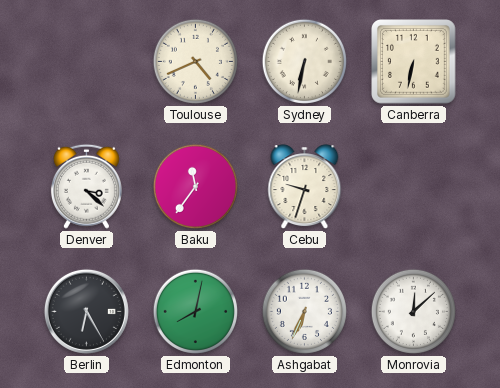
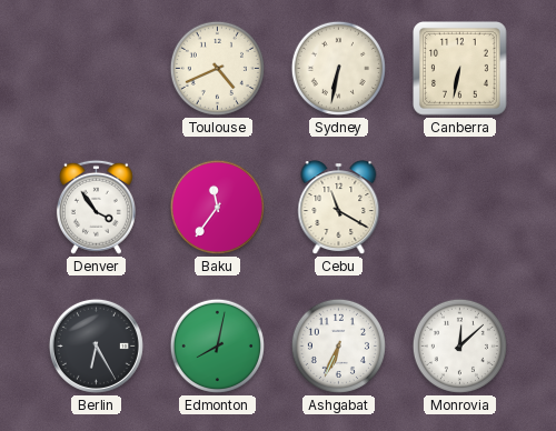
Denver: 3:22 -> 3:54 (96, 207)
Cebu: 9:33 -> 11:20 (339, 208)
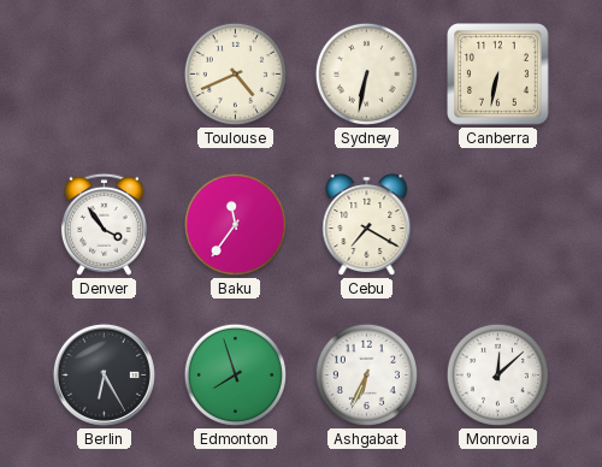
Cebu: 11:20 -> 7:20 (367, 225)
Edmonton: 8:02 -> 7:57 (235, 374)
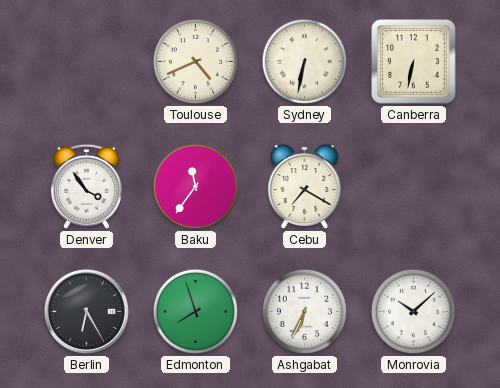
Monrovia: 12:08 -> 10:08 (413, 311)
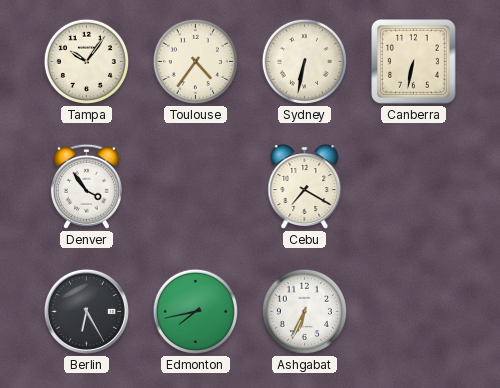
Tampa: none -> 10:06 (86, 61)
Toulouse: 4:41 -> 4:36 (195, 61)
Baku: 11:36 -> none (195, 186)
Edmonton: 7:57 -> 7:43 (195, 311)
Monrovia: 10:08 -> none (413, 311)
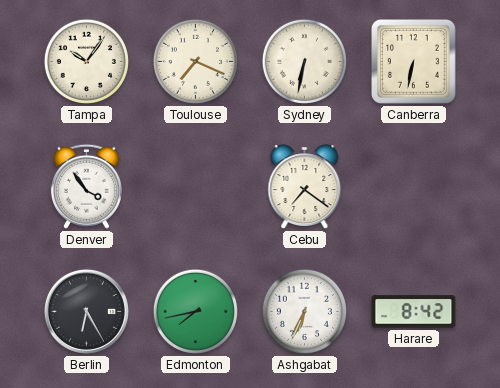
Toulouse: 4:36 -> 7:19 (195, 61)
Cebu: 7:20 -> 7:21 (305, 187)
Harare: none -> 8:42 (414, 312)
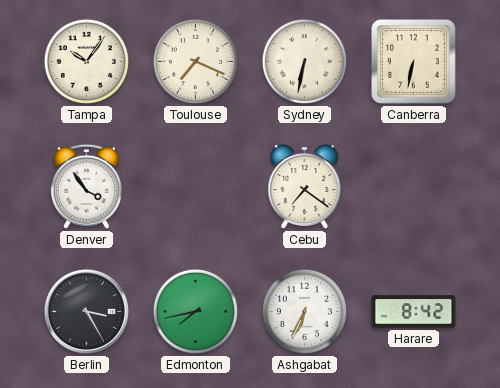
Berlin: 6:25 -> 3:25 (86, 311)
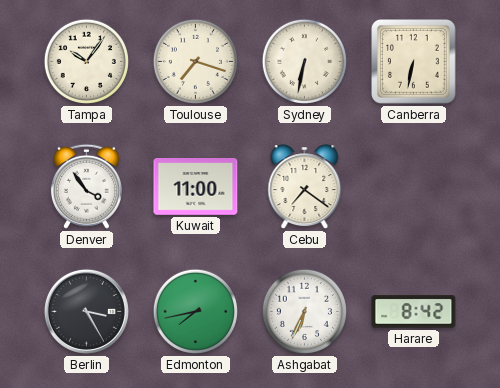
Toulouse: 7:19 -> 7:18 (195, 61)
Kuwait: none -> 11:00 (196, 187)
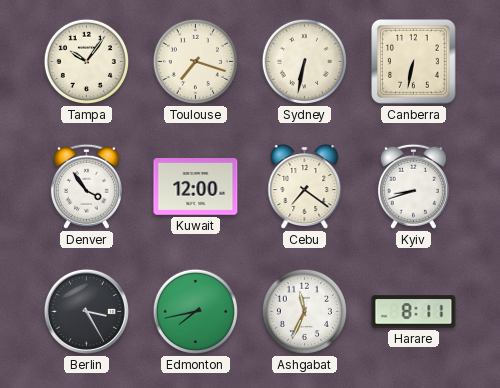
Kuwait: 11:00 -> 12:00 (196, 187)
Kyiv: none -> 8:42 (413, 186)
Ashgabat: 6:34 -> 11:34 (304, 311)
Harare: 8:42 -> 8:11 (414, 312)
